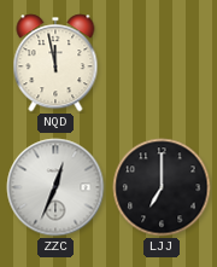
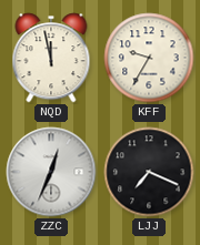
KFF: none -> 9:35 (149, 58)
LJJ: 7:00 -> 7:19 (149, 172)
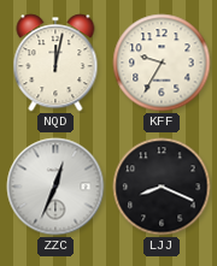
NQD: 11:58 -> 12:02 (55, 63)
LJJ: 7:19 -> 8:19 (162, 187)
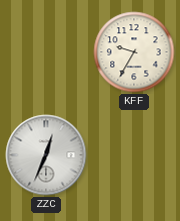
NQD: 12:02 -> none (55, 63)
LJJ: 8:19 -> none (162, 187)
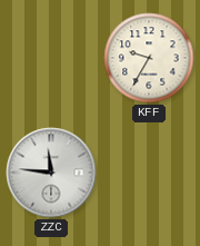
ZZC: 12:34 -> 11:46 (51, 173)
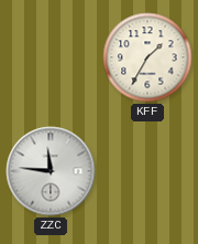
KFF: 9:35 -> 1:35 (147, 57)
